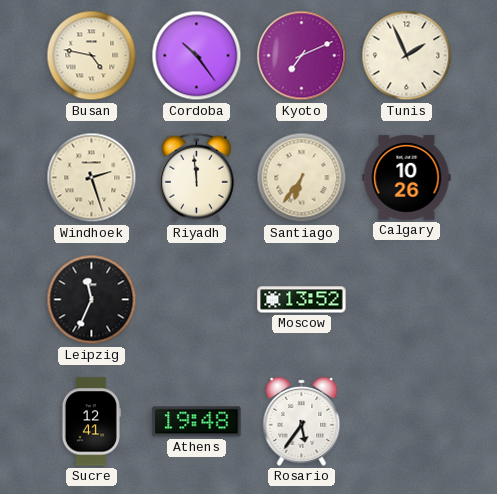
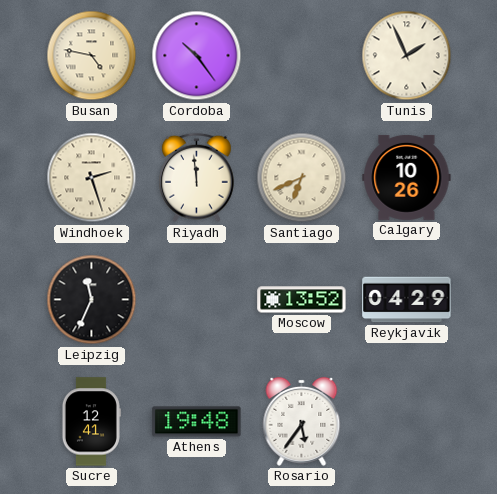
Kyoto: 7:11 -> none (302, 56)
Santiago: 6:36 -> 6:41 (302, 178)
Reykjavik: none -> 04:29 (407, 300)
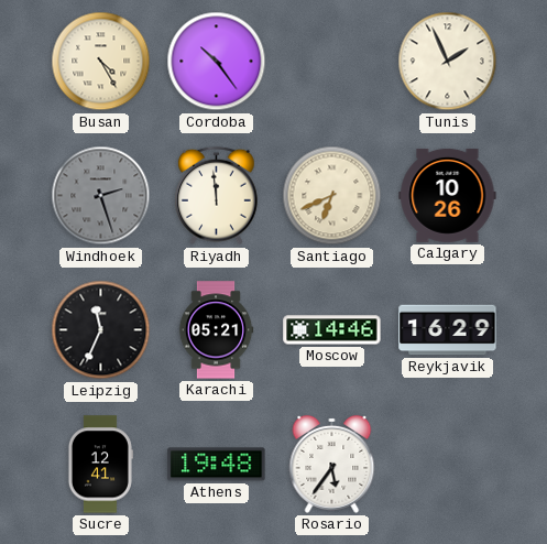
Busan: 4:47 -> 4:25 (101, 62)
Windhoek dial: cream -> grey (101, 196)
Karachi: none -> 05:21 (216, 330)
Moscow: 13:52 -> 14:46 (332, 330)
Reykjavik: 04:29 -> 16:29 (448, 330)
